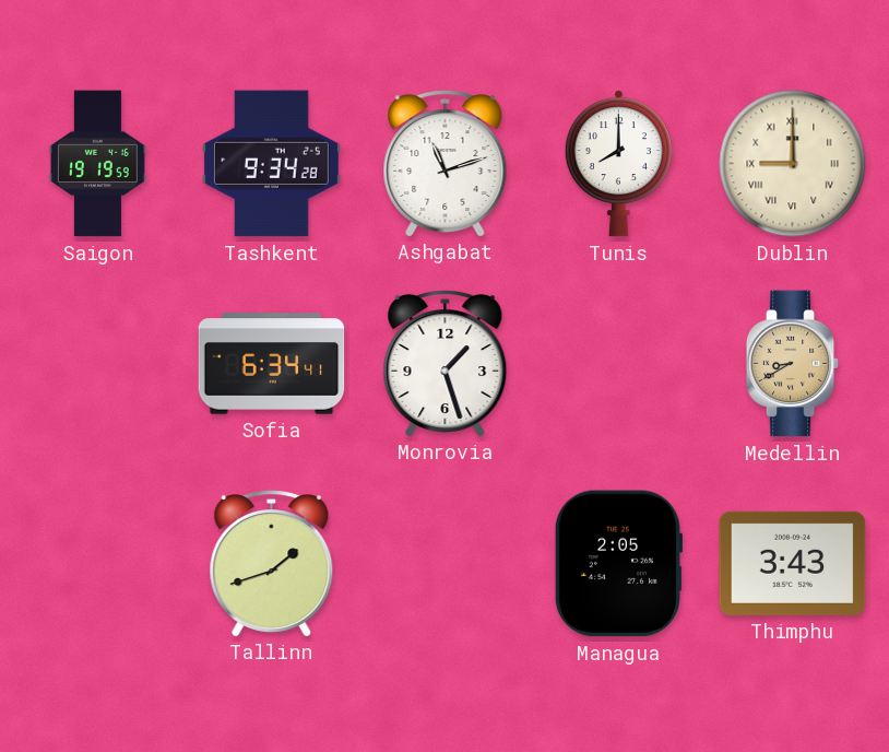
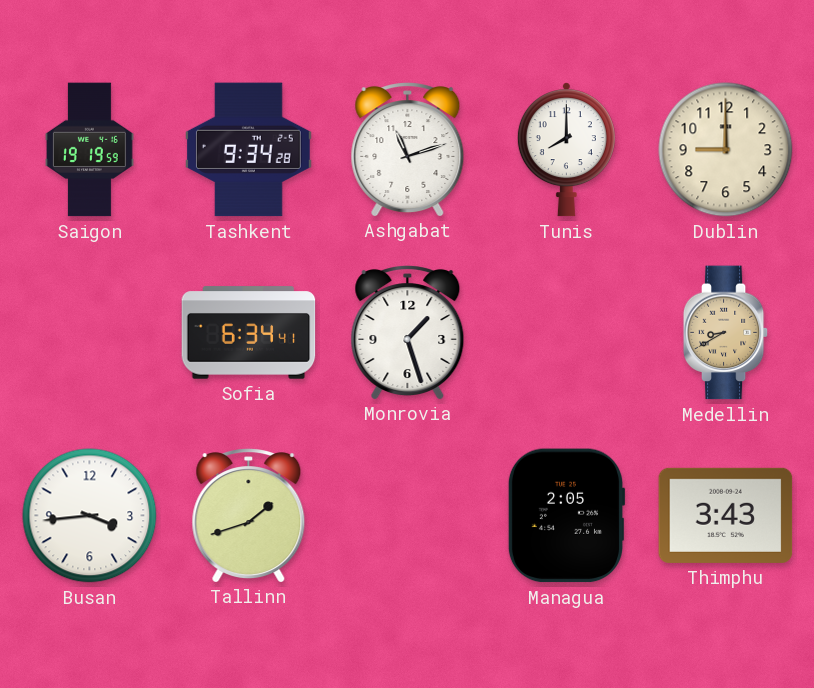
Dublin numerals: Roman -> Arabic (726, 150)
Busan: none -> 3:44 (90, 516)
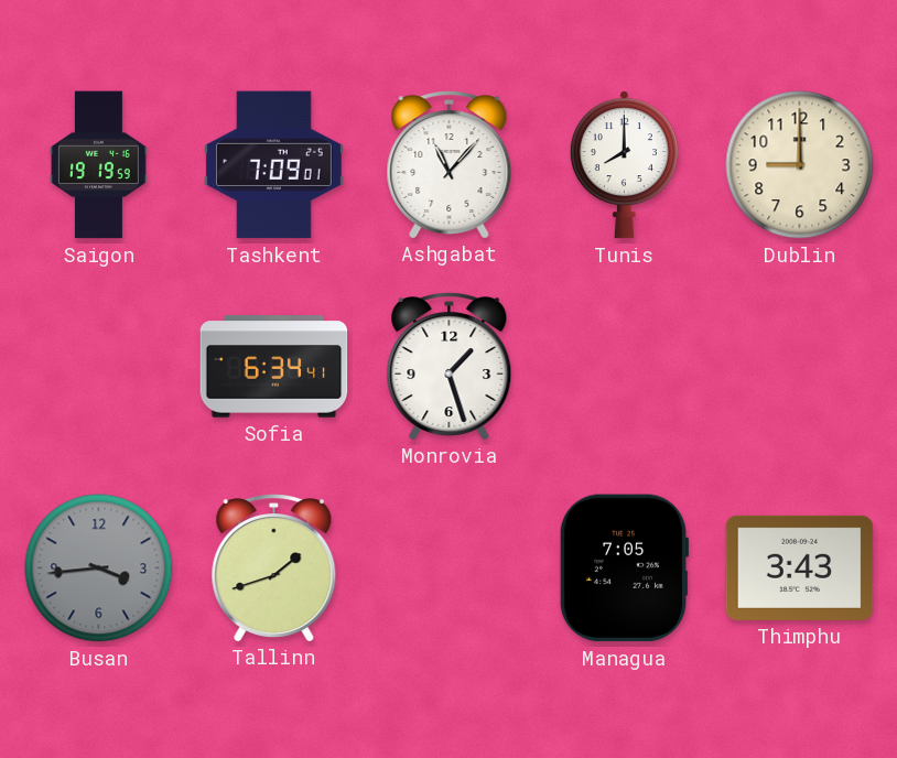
Tashkent: 9:34 -> 7:09 (273, 165)
Ashgabat: 11:12 -> 11:07 (450, 164)
Medellin: 8:40 -> none (726, 333)
Busan dial: white -> grey (99, 568)
Managua: 2:05 -> 7:05 (624, 568)
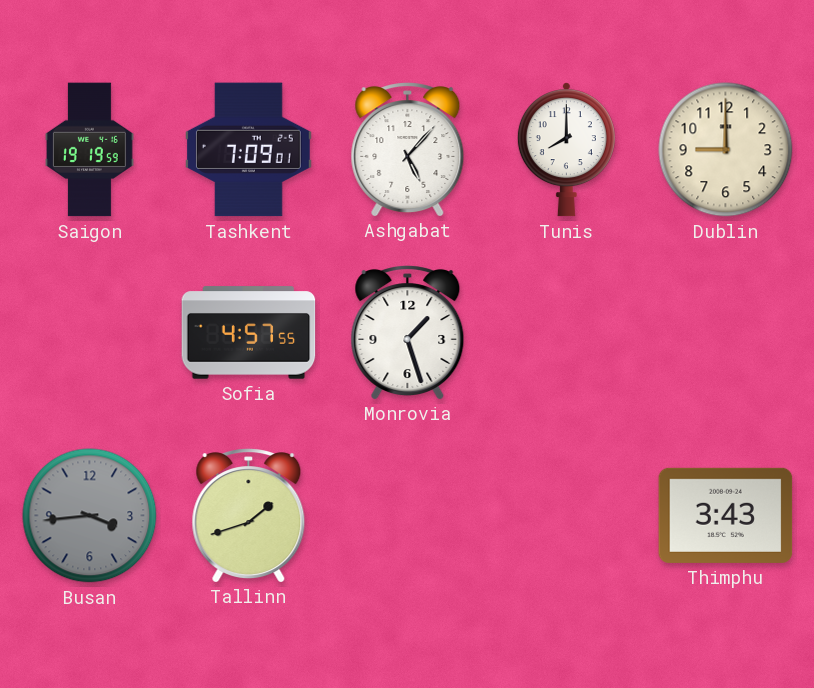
Ashgabat: 11:07 -> 5:07 (408, 149)
Sofia: 6:34 -> 4:57 (249, 333)
Managua: 7:05 -> none (624, 568)
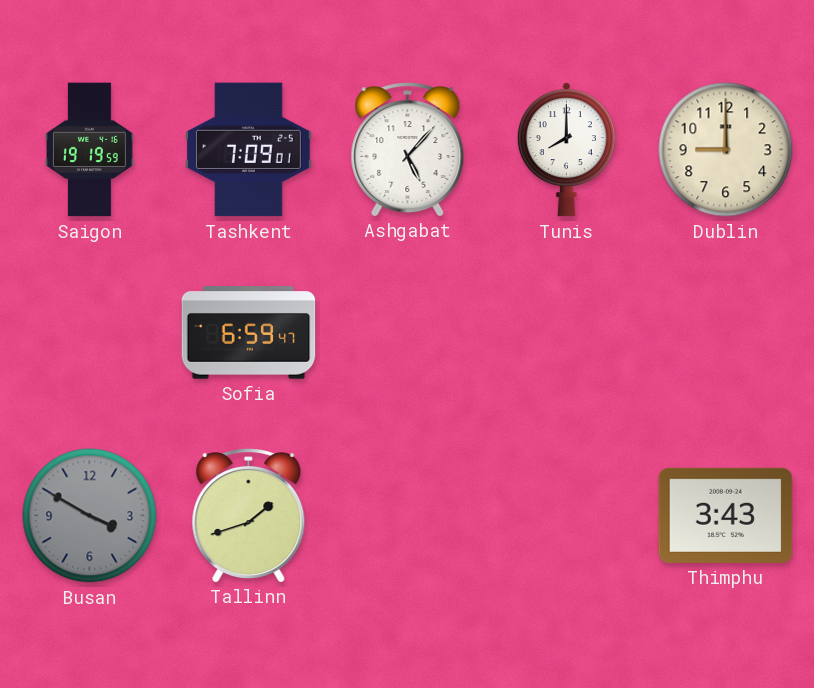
Sofia: 4:57 -> 6:59 (249, 333)
Monrovia: 1:27 -> none (408, 332)
Busan: 3:44 -> 3:50 (90, 516)
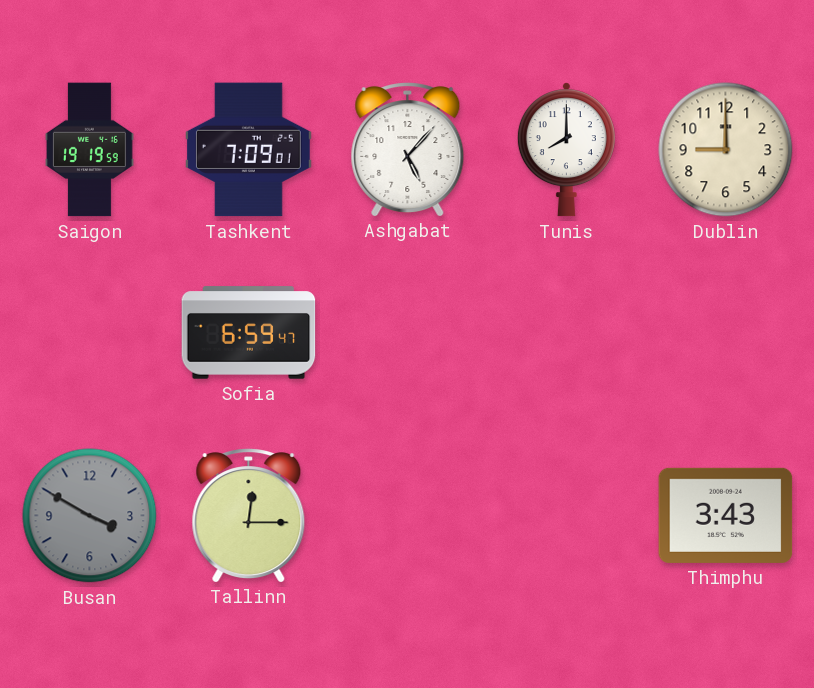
Tallinn: 1:42 -> 12:15 (249, 515)
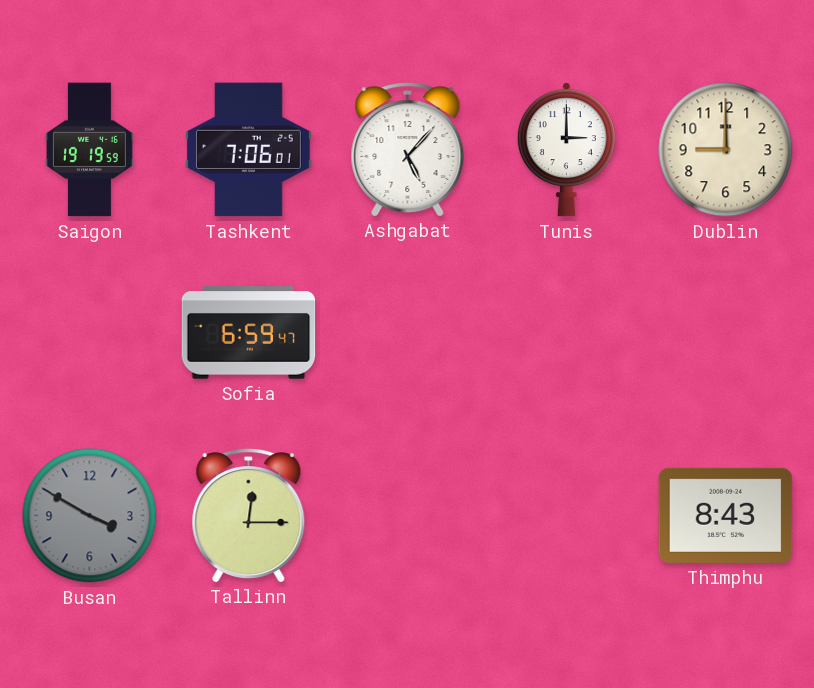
Tashkent: 7:09 -> 7:06 (248, 150)
Tunis: 8:00 -> 3:00 (566, 150)
Thimphu: 3:43 -> 8:43 (726, 515)
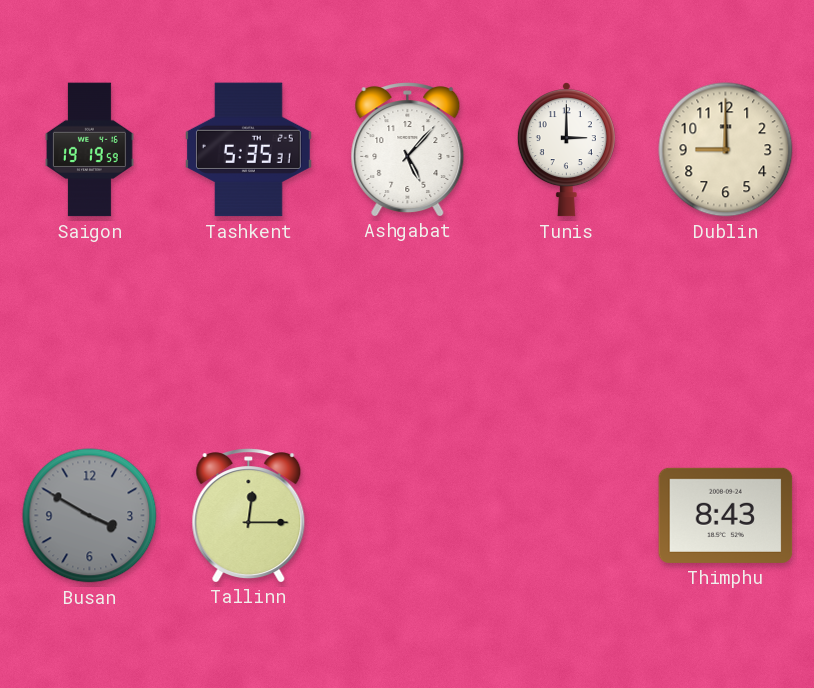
Tashkent: 7:06 -> 5:35 (248, 150)
Sofia: 6:59 -> none (249, 333)
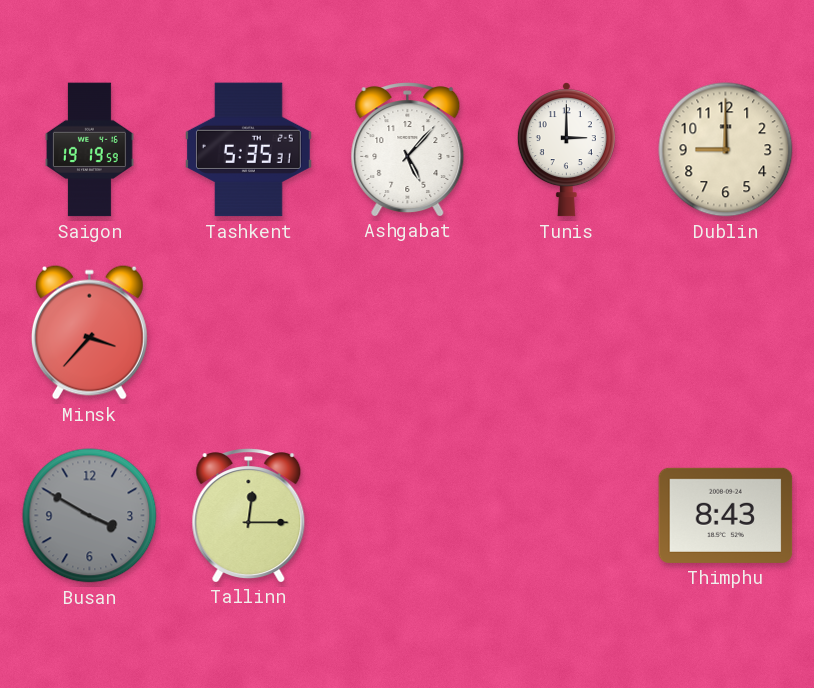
Minsk: none -> 3:37 (89, 332)
